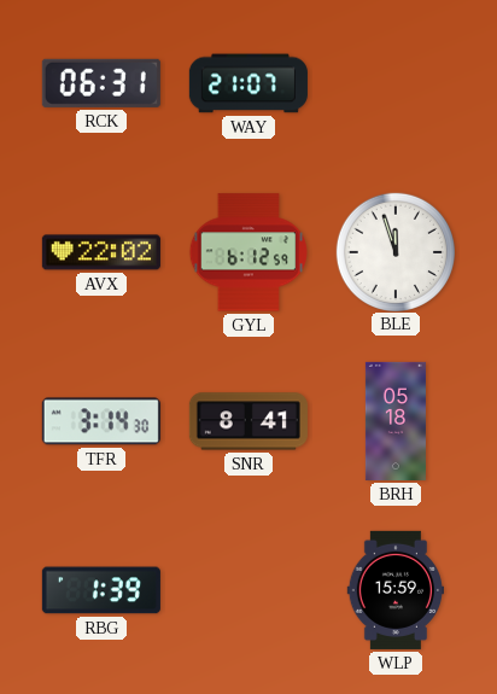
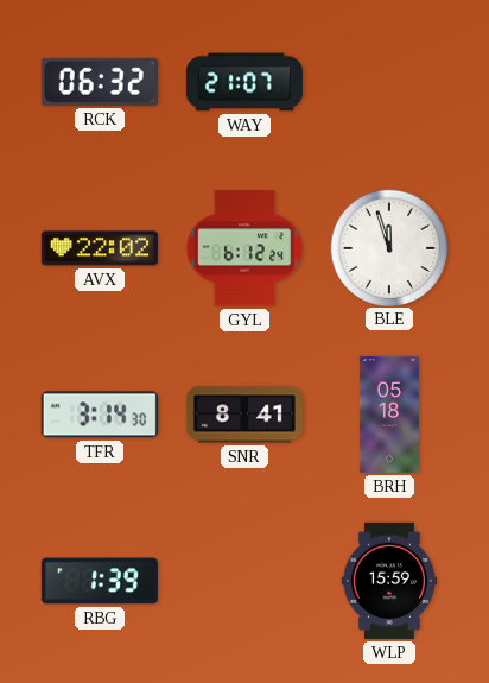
RCK: 06:31 -> 06:32 (100, 82)
GYL: 6:12:59 -> 6:12:24 (244, 248)
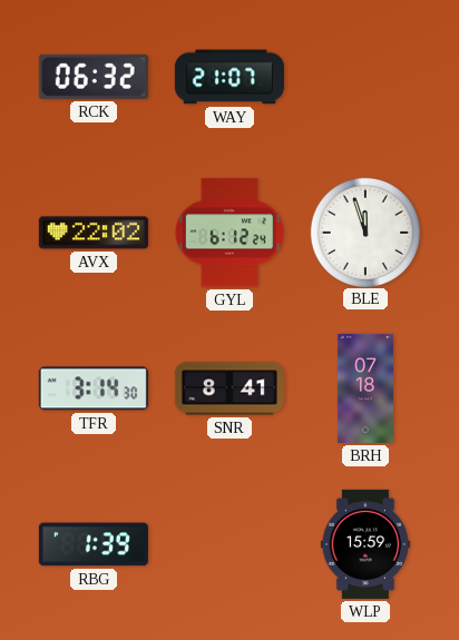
BRH: 05:18 -> 07:18 (365, 388)
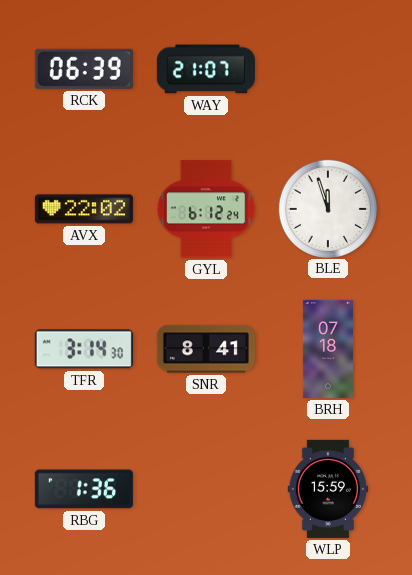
RCK: 06:32 -> 06:39 (84, 69)
RBG: 1:39 -> 1:36 (84, 489)
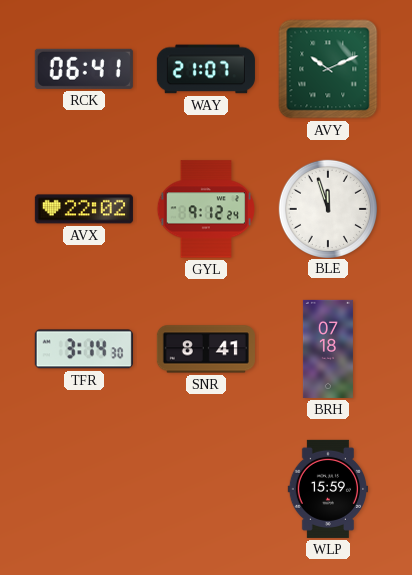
RCK: 06:39 -> 06:41 (84, 69)
AVY: none -> 10:11 (328, 69)
GYL: 6:12 -> 9:12 (206, 209)
RBG: 1:36 -> none (84, 489)
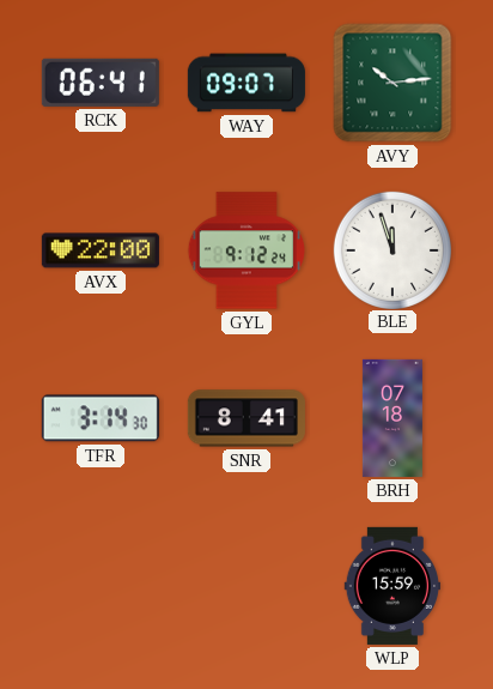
WAY: 21:07 -> 09:07 (246, 83)
AVY: 10:11 -> 10:14 (392, 83)
AVX: 22:02 -> 22:00 (101, 250)
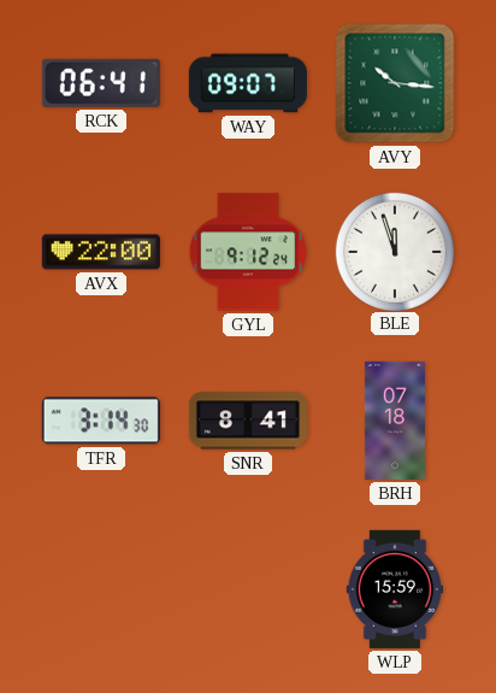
AVY: 10:14 -> 10:16 (395, 83)
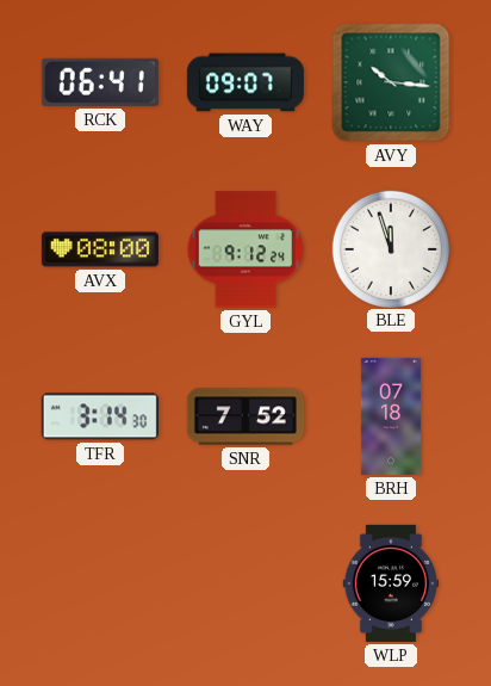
AVX: 22:00 -> 08:00 (100, 249)
SNR: 8:41 -> 7:52 (245, 416)
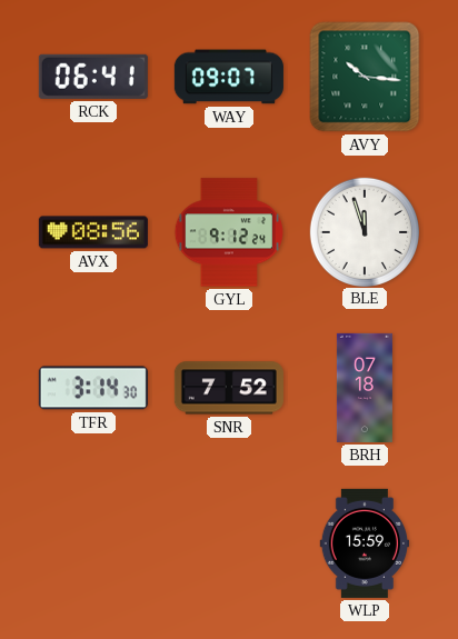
AVX: 08:00 -> 08:56 (93, 232)
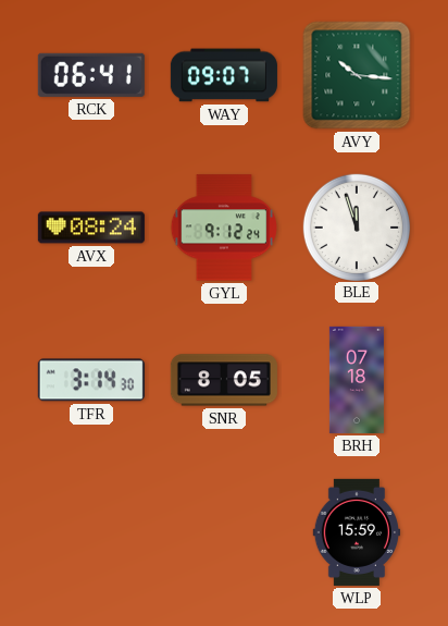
AVX: 08:56 -> 08:24 (91, 228)
SNR: 7:52 -> 8:05 (224, 380)
